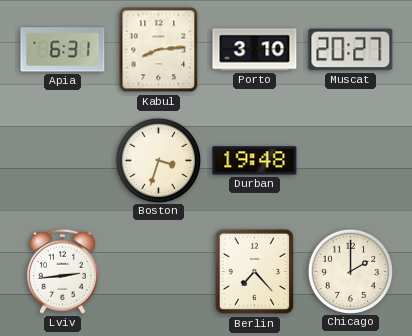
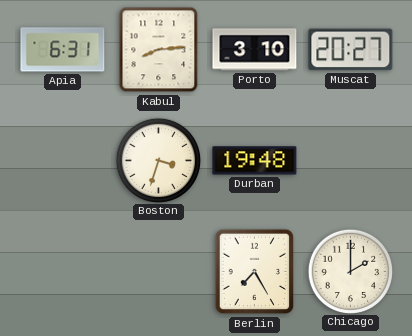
Lviv: 2:44 -> none (62, 271)
Berlin: 7:23 -> 7:25 (255, 272)
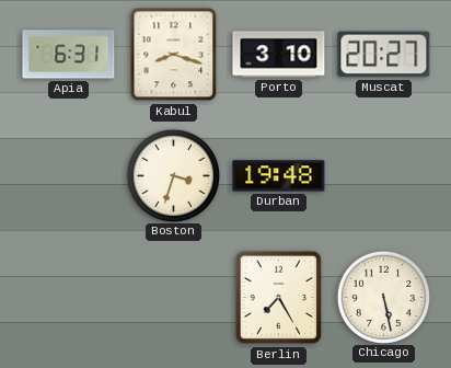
Kabul: 8:14 -> 8:18 (174, 55)
Chicago: 2:00 -> 5:28 (383, 297)
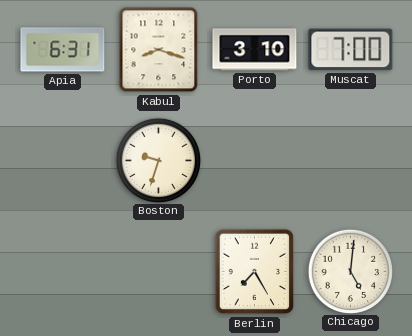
Muscat: 20:27 -> 7:00 (351, 50)
Boston: 3:33 -> 9:33 (158, 160)
Durban: 19:48 -> none (279, 176)
Chicago: 5:28 -> 5:01 (350, 271)
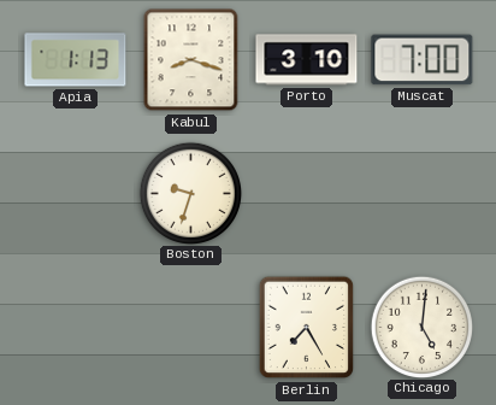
Apia: 6:31 -> 1:13 (76, 60)
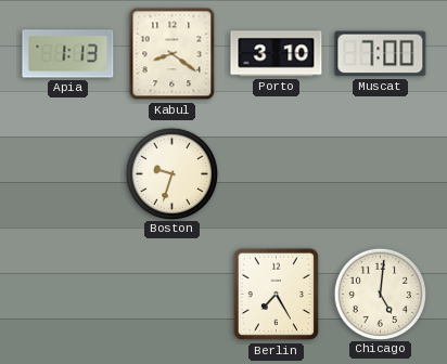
Kabul: 8:18 -> 8:21 (173, 54)
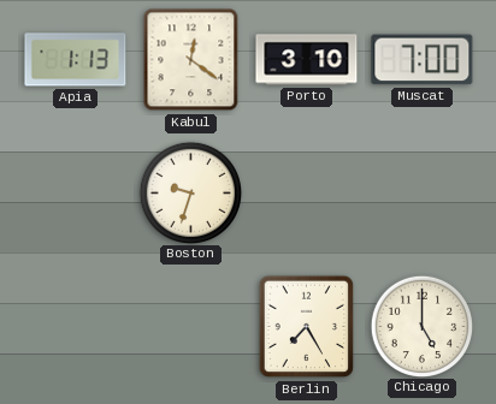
Kabul: 8:21 -> 12:21 (191, 60)
Chicago: 5:01 -> 5:00 (421, 326)
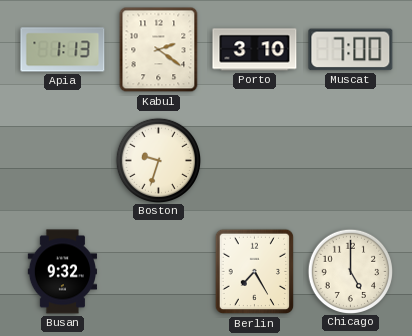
Kabul: 12:21 -> 2:21 (159, 50)
Busan: none -> 9:32 (62, 272)
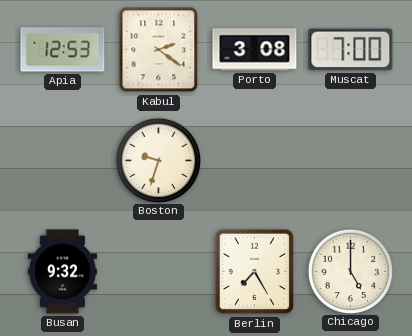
Apia: 1:13 -> 12:53 (63, 50)
Porto: 3:10 -> 3:08 (255, 50)
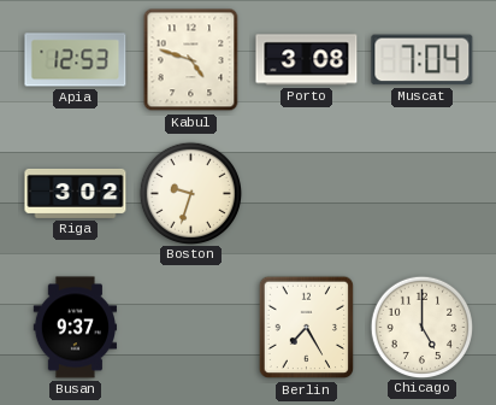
Kabul: 2:21 -> 4:48 (191, 60)
Muscat: 7:00 -> 7:04 (423, 60)
Riga: none -> 3:02 (76, 193)
Busan: 9:32 -> 9:37 (75, 328)
